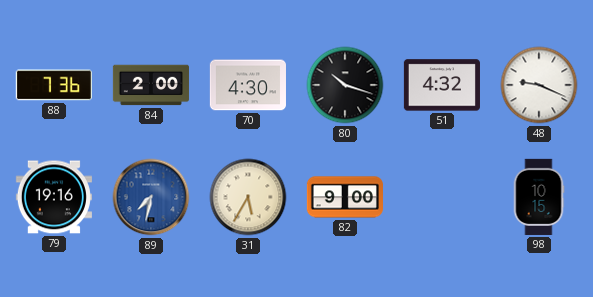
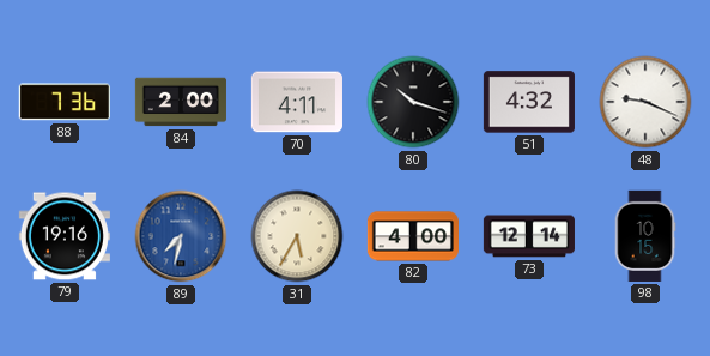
70: 4:30 -> 4:11 (297, 102)
82: 9:00 -> 4:00 (413, 236)
73: none -> 12:14 (529, 236)
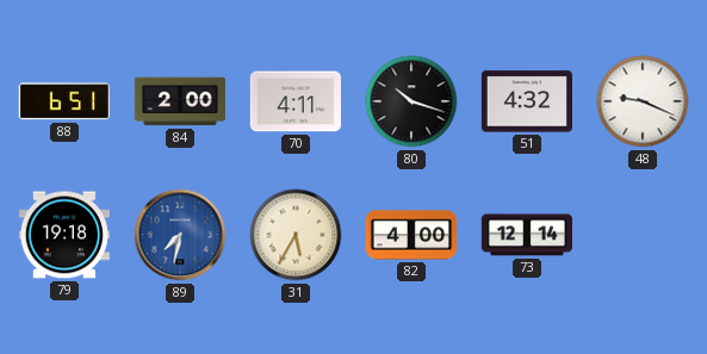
88: 7:36 -> 6:51 (64, 101)
79: 19:16 -> 19:18 (64, 235)
98: 10:15 -> none (645, 236)
